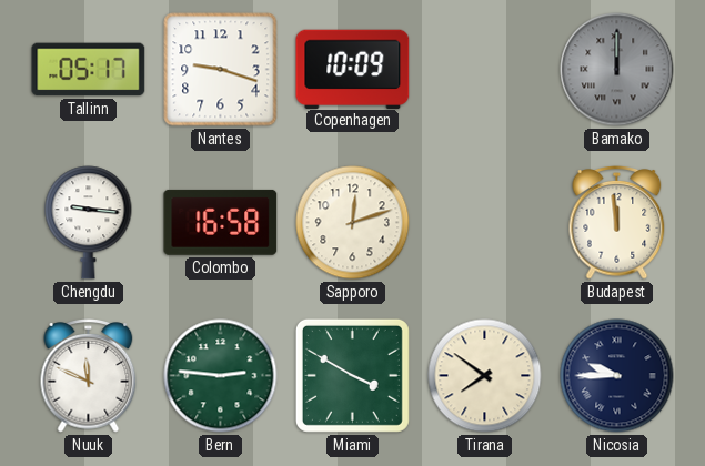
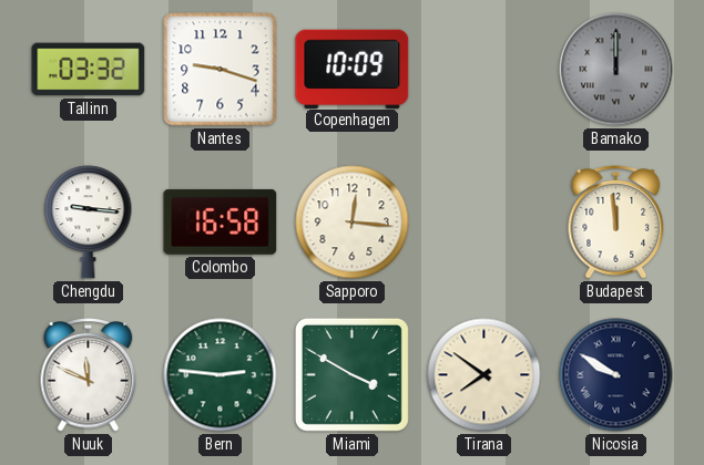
Tallinn: 05:17 -> 03:32 (89, 70)
Sapporo: 12:12 -> 12:16 (353, 223)
Nicosia: 9:45 -> 9:50 (616, 375)
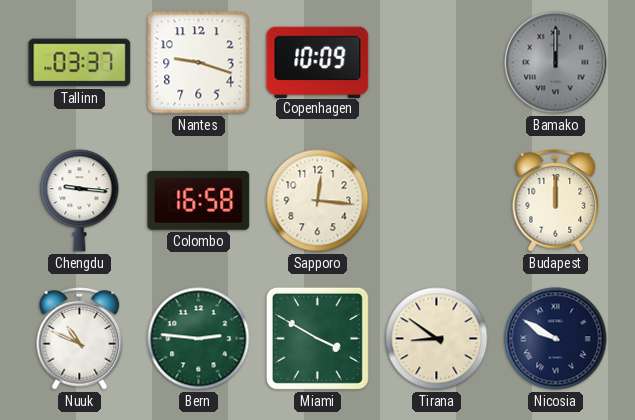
Tallinn: 03:32 -> 03:37 (80, 63)
Budapest: 11:59 -> 12:00 (556, 201)
Nuuk: 11:49 -> 10:49 (80, 339)
Tirana: 7:51 -> 8:51 (437, 339)
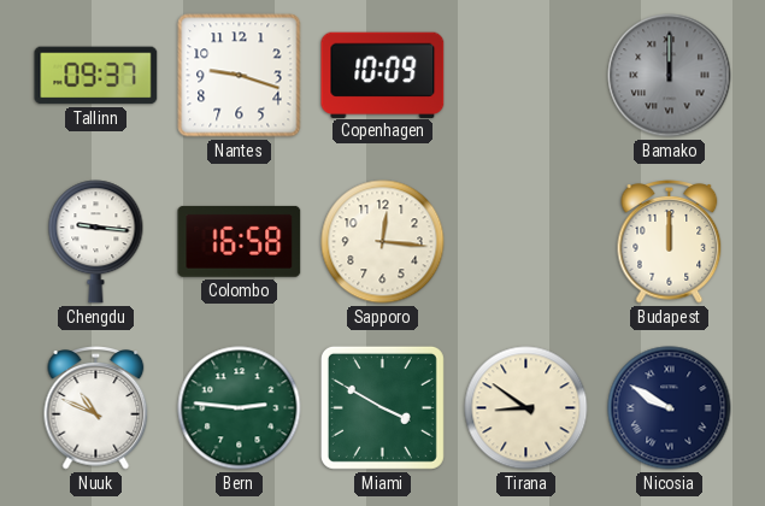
Tallinn: 03:37 -> 09:37 (96, 76)
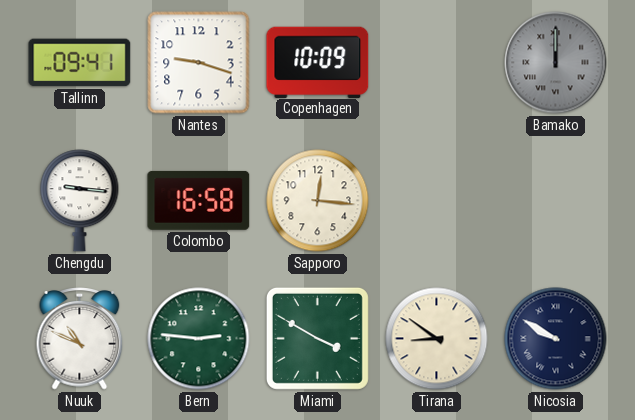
Tallinn: 09:37 -> 09:41 (80, 63)
Budapest: 12:00 -> none (670, 242)
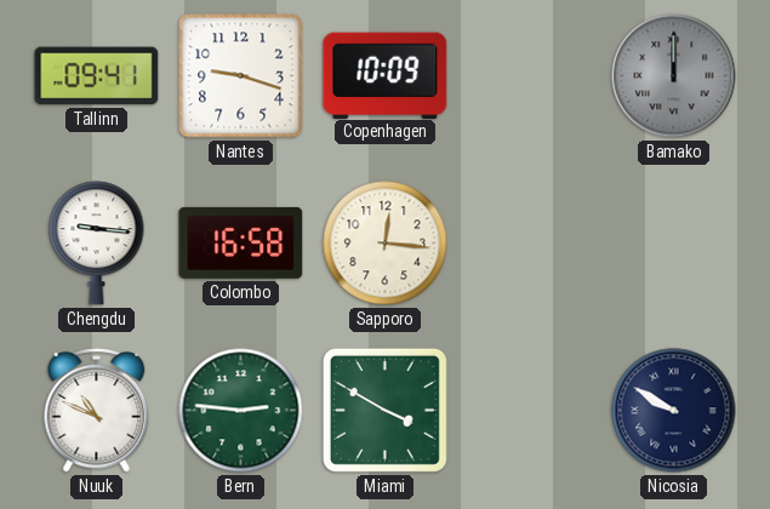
Tirana: 8:51 -> none (437, 339)
